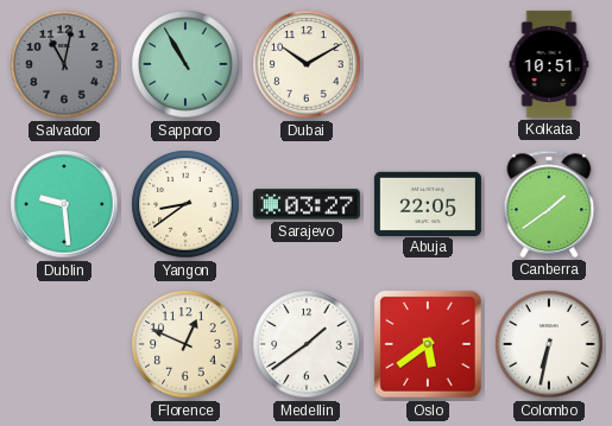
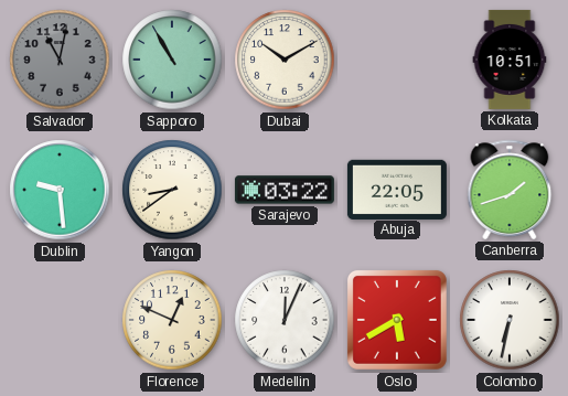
Sarajevo: 03:27 -> 03:22 (285, 190)
Canberra: 1:39 -> 1:42 (510, 190)
Medellin: 1:39 -> 12:04 (285, 320)
Oslo: 5:39 -> 5:40 (397, 320)
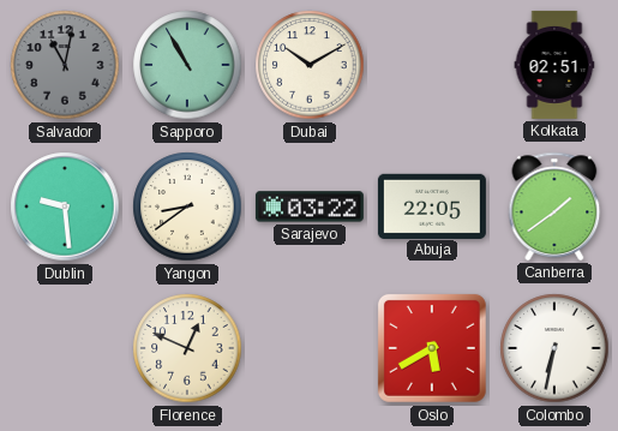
Kolkata: 10:51 -> 02:51 (554, 65)
Canberra: 1:42 -> 1:39 (554, 206)
Medellin: 12:04 -> none (285, 320)
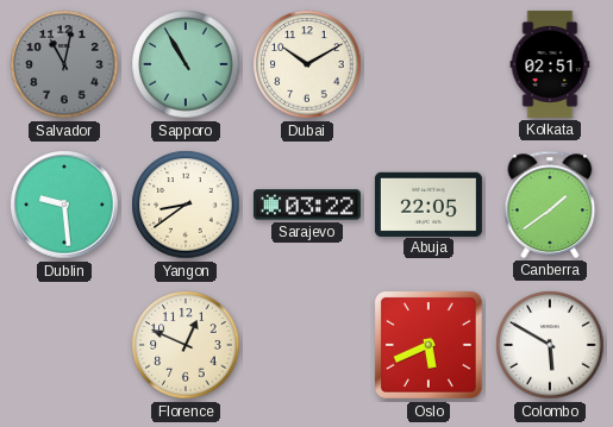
Oslo: 5:40 -> 5:41 (429, 345)
Colombo: 6:32 -> 5:50 (550, 345)
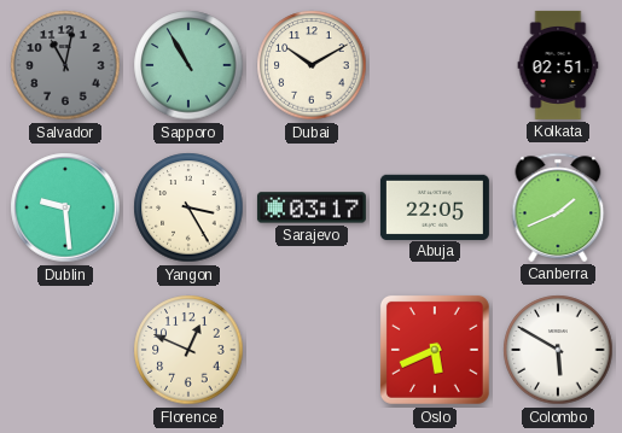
Yangon: 8:39 -> 3:25 (188, 207)
Sarajevo: 03:22 -> 03:17 (312, 207)
Canberra: 1:39 -> 1:41 (558, 207)
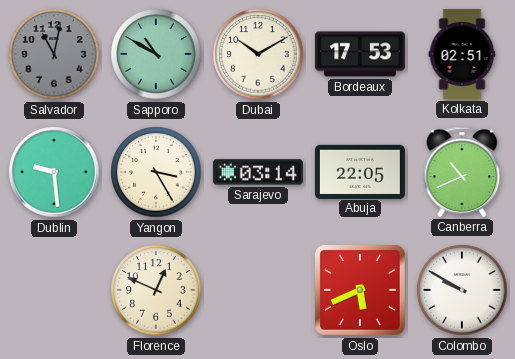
Sapporo: 10:55 -> 10:50 (156, 54)
Bordeaux: none -> 17:53 (360, 54)
Sarajevo: 03:17 -> 03:14 (258, 172)
Canberra: 1:41 -> 10:41 (462, 172)
Colombo: 5:50 -> 9:50 (462, 290)
